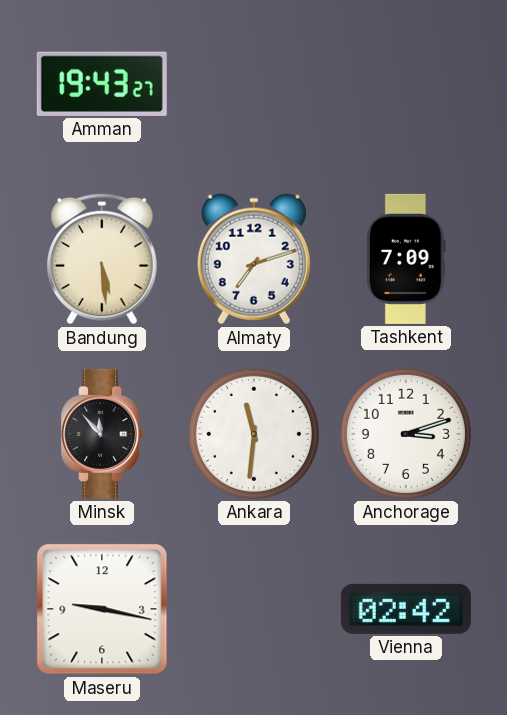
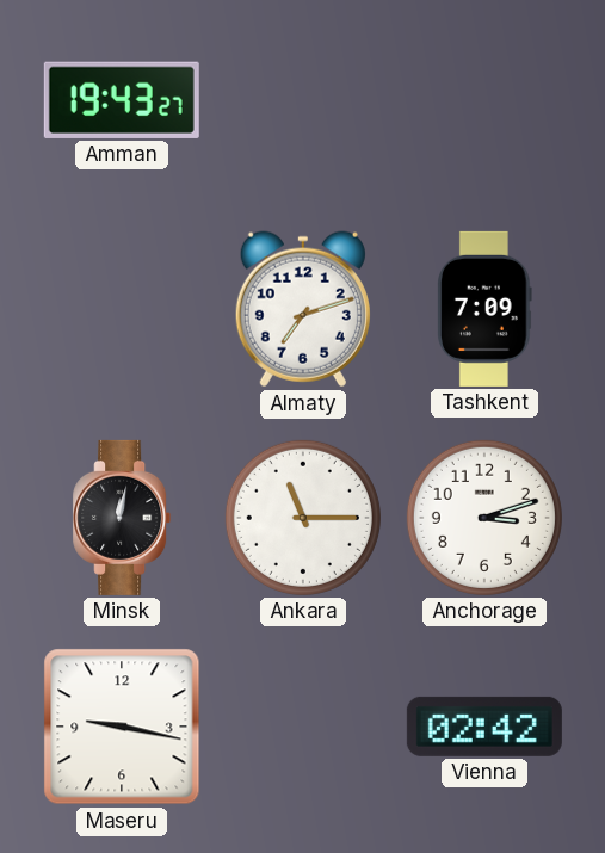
Bandung: 5:29 -> none (102, 259)
Minsk: 11:53 -> 12:02 (122, 518)
Ankara: 11:31 -> 11:15 (303, 518)
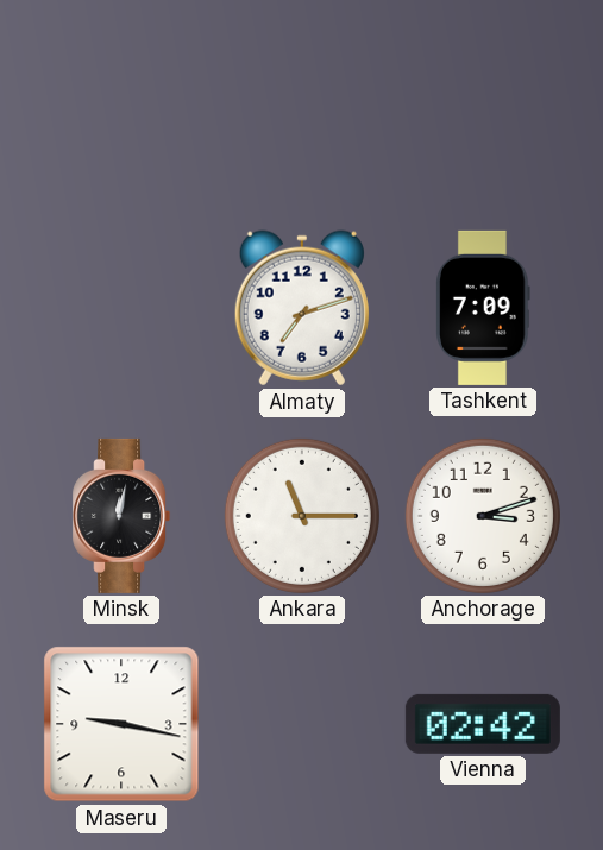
Amman: 19:43 -> none (122, 100)
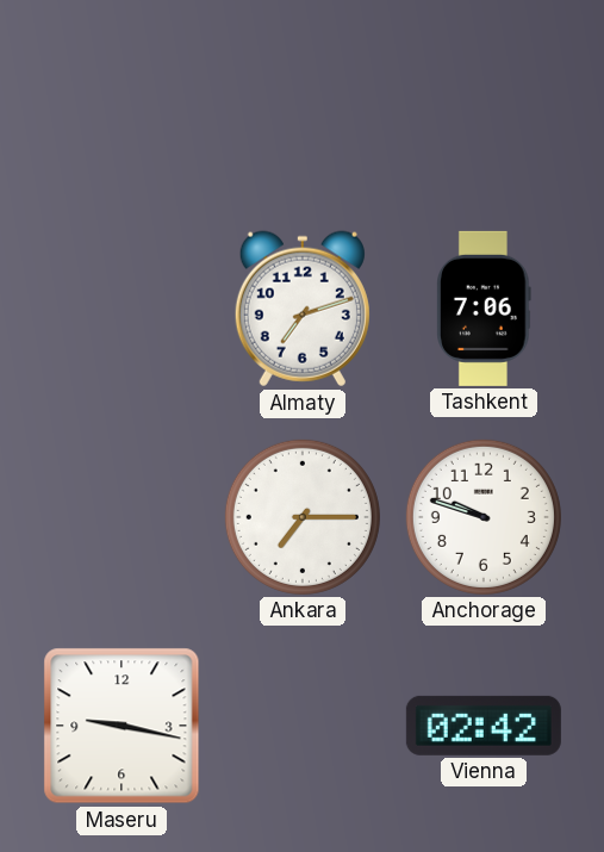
Tashkent: 7:09 -> 7:06 (484, 309)
Minsk: 12:02 -> none (121, 516)
Ankara: 11:15 -> 7:15 (303, 517)
Anchorage: 3:12 -> 9:48 (484, 517)
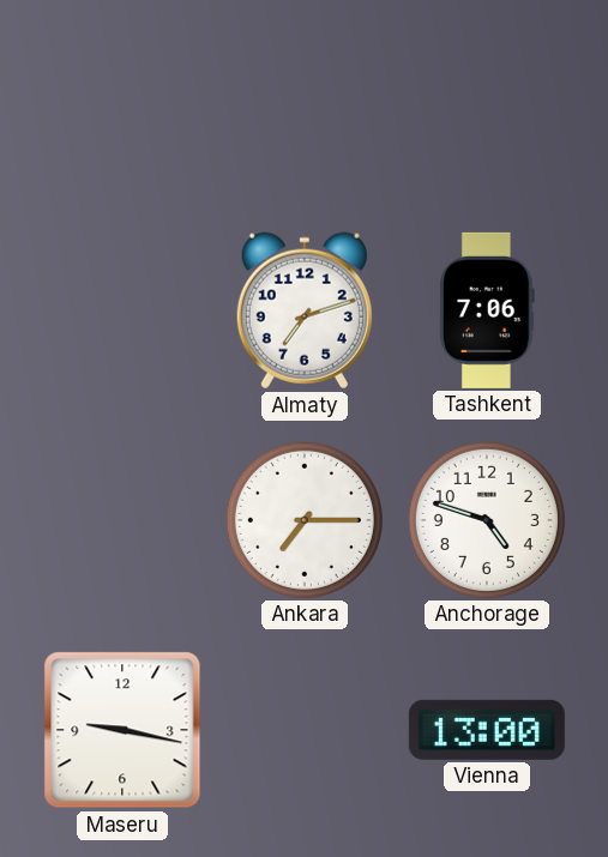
Anchorage: 9:48 -> 4:48 (487, 520)
Vienna: 02:42 -> 13:00 (487, 730)
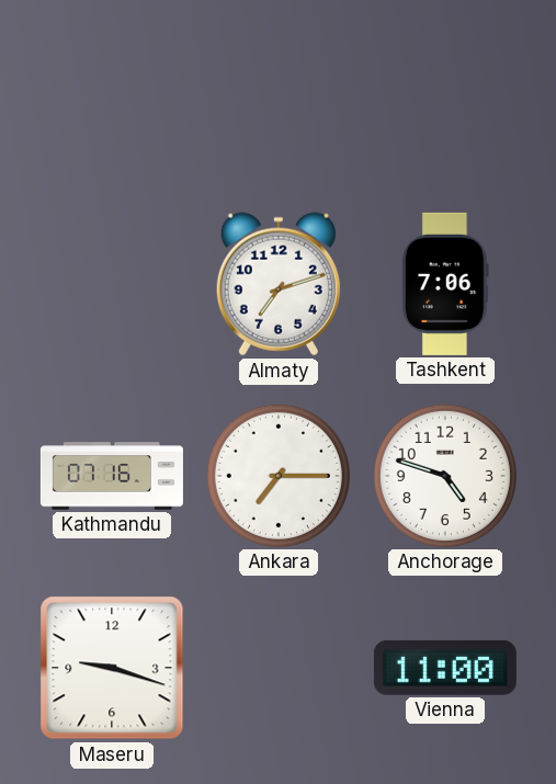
Kathmandu: none -> 07:16 (112, 476)
Maseru: 9:17 -> 9:18 (112, 668)
Vienna: 13:00 -> 11:00 (445, 668)
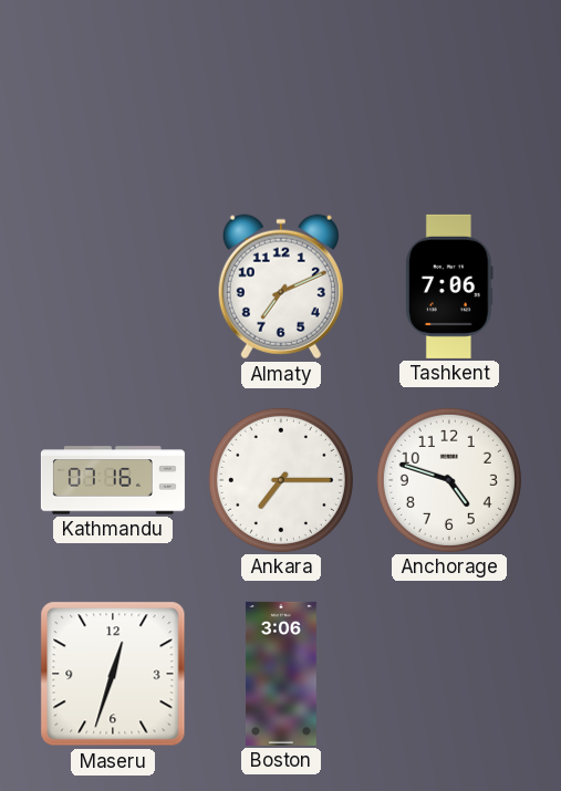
Almaty: 7:12 -> 7:11 (281, 287)
Maseru: 9:18 -> 12:33 (113, 674)
Boston: none -> 3:06 (281, 674)
Vienna: 11:00 -> none (445, 668)
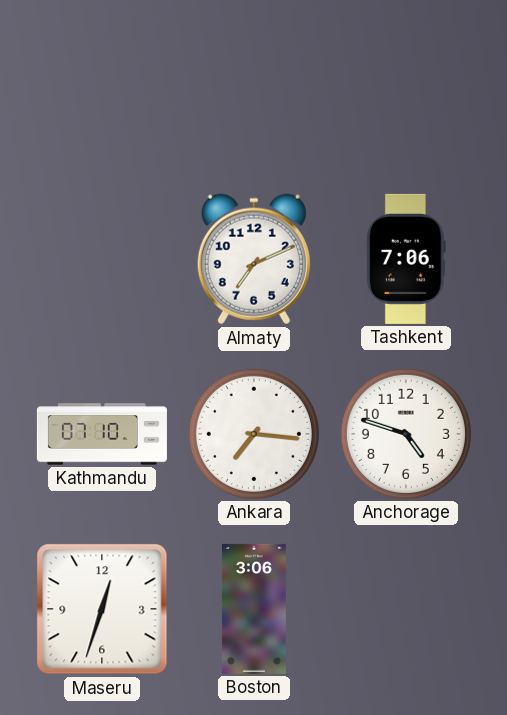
Kathmandu: 07:16 -> 07:10 (102, 434)
Ankara: 7:15 -> 7:16 (254, 434)
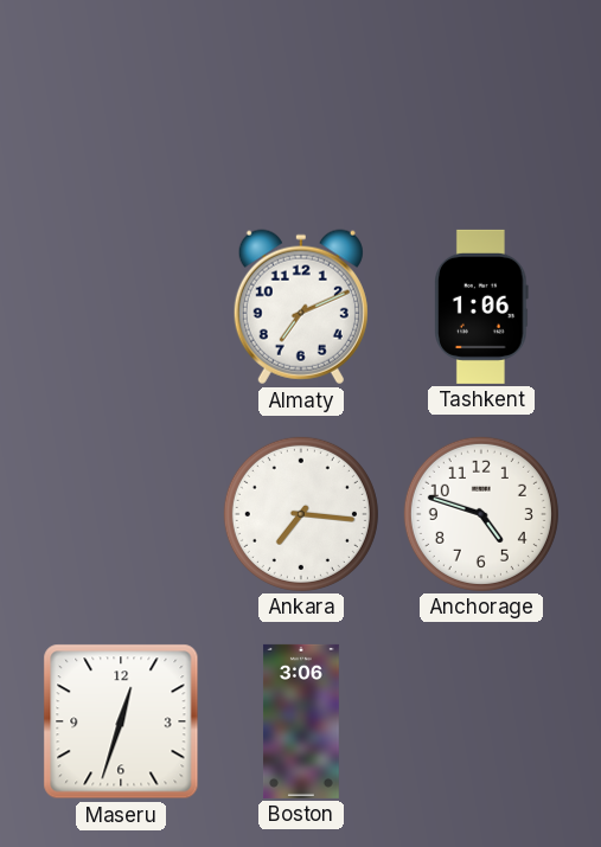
Tashkent: 7:06 -> 1:06 (481, 307)
Kathmandu: 07:10 -> none (102, 434)
